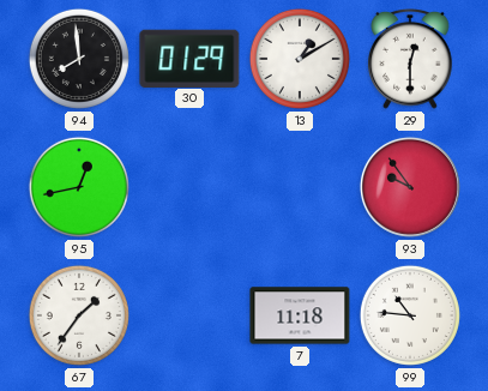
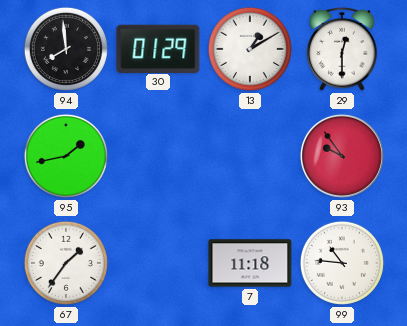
95: 12:43 -> 1:43 (66, 156)
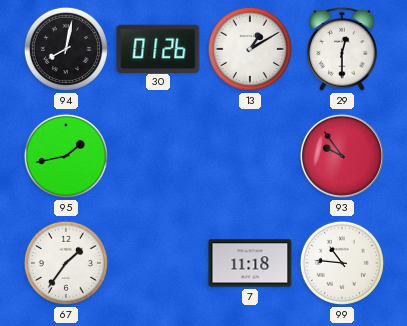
94: 7:59 -> 8:02 (66, 49)
30: 01:29 -> 01:26 (158, 48)
